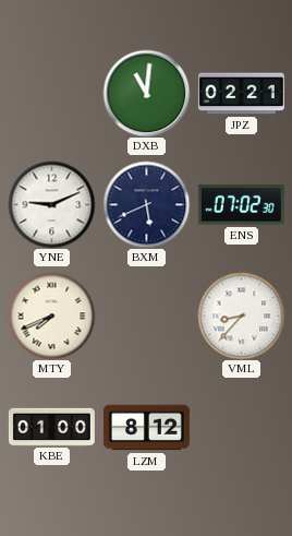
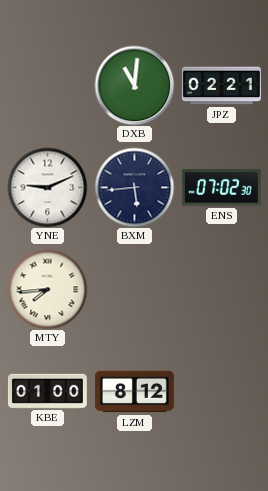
BXM: 5:41 -> 5:44 (134, 187)
MTY: 7:41 -> 7:44 (47, 289)
VML: 8:37 -> none (241, 315)
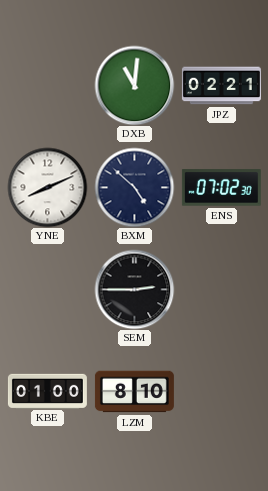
YNE: 9:11 -> 8:11 (47, 187)
BXM: 5:44 -> 4:52 (134, 187)
MTY: 7:44 -> none (47, 289)
SEM: none -> 2:45 (134, 289)
LZM: 8:12 -> 8:10 (134, 392)
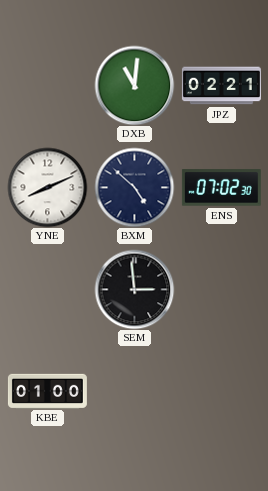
SEM: 2:45 -> 2:59 (134, 289)
LZM: 8:10 -> none (134, 392)
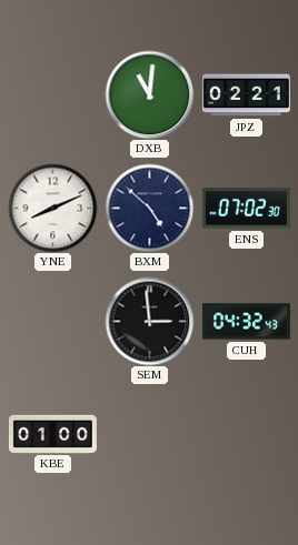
CUH: none -> 04:32 (246, 322)
